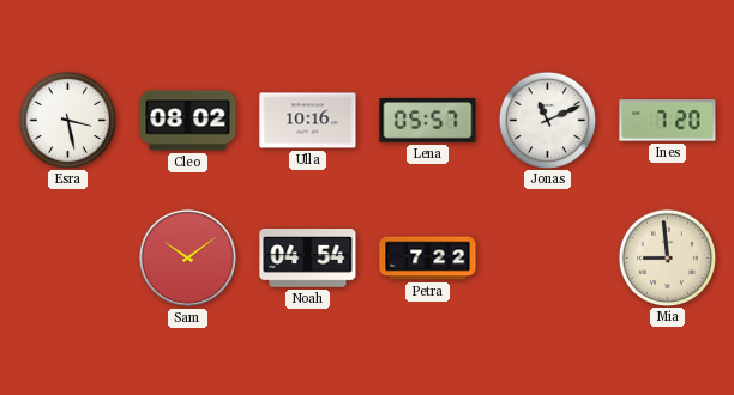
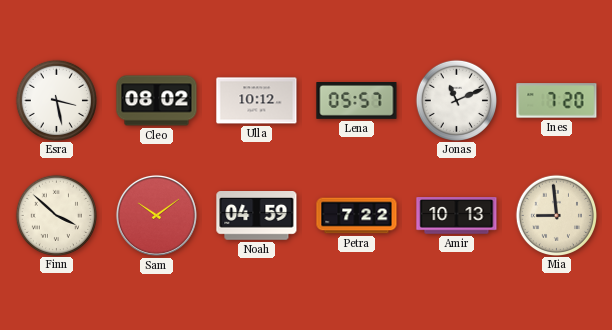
Ulla: 10:16 -> 10:12 (257, 101)
Finn: none -> 3:52 (56, 215)
Noah: 04:54 -> 04:59 (257, 216)
Amir: none -> 10:13 (457, 216)
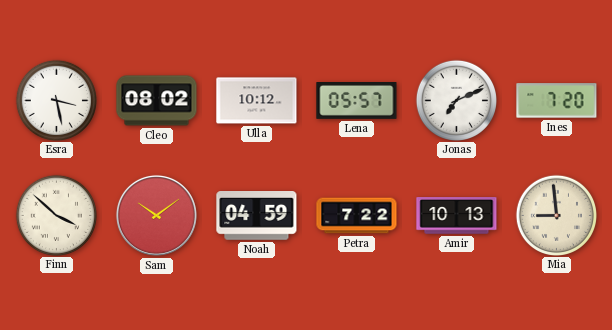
Jonas: 11:11 -> 7:11 (456, 100)
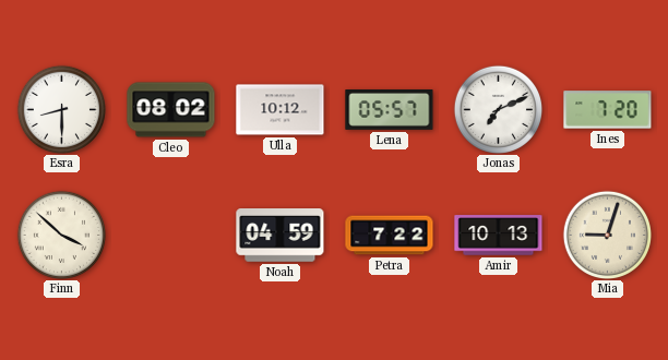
Esra: 3:28 -> 8:30 (61, 109)
Sam: 10:09 -> none (156, 215)
Mia: 8:59 -> 9:03 (607, 235)
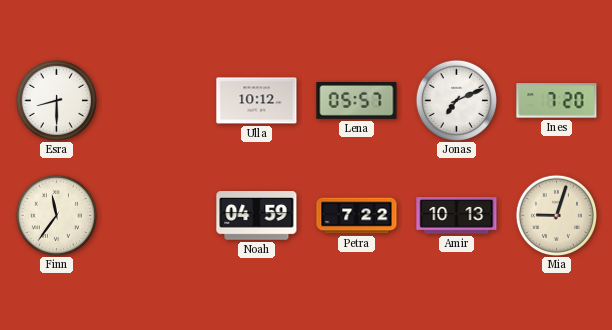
Cleo: 08:02 -> none (171, 110)
Finn: 3:52 -> 11:36 (56, 215)
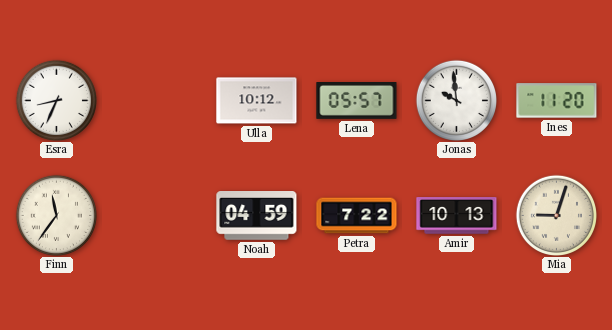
Esra: 8:30 -> 8:34 (56, 100)
Jonas: 7:11 -> 9:59 (456, 100)
Ines: 7:20 -> 11:20 (557, 101)
